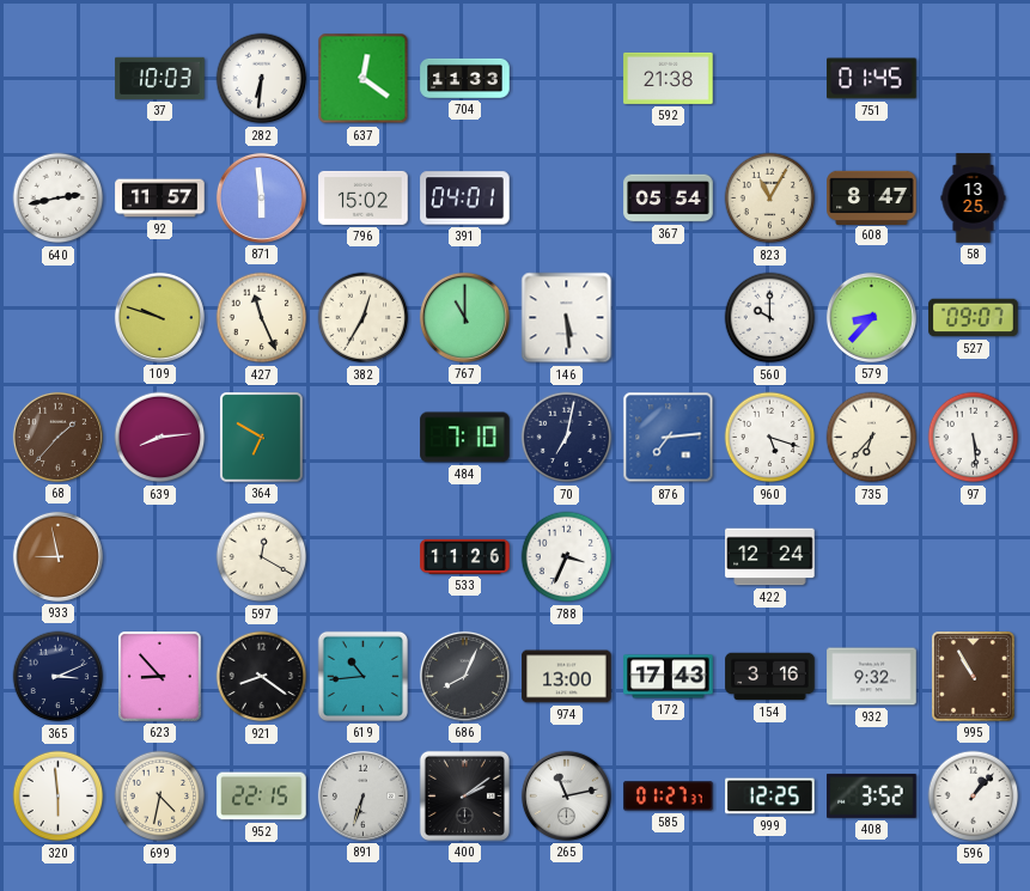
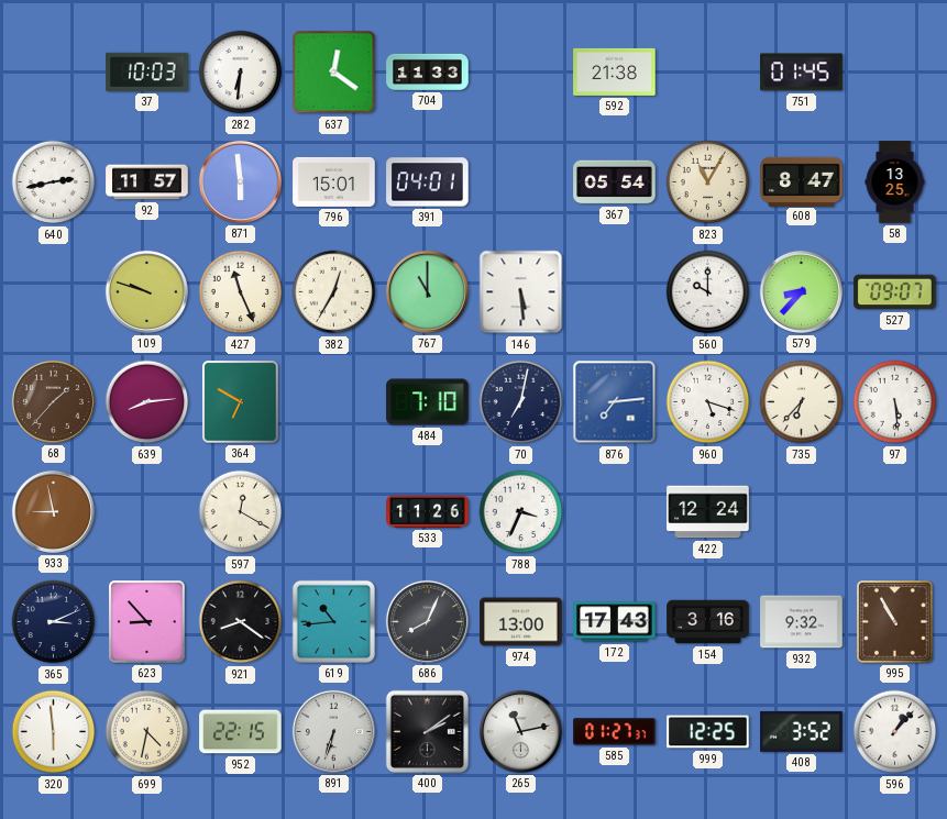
796: 15:02 -> 15:01 (334, 181)
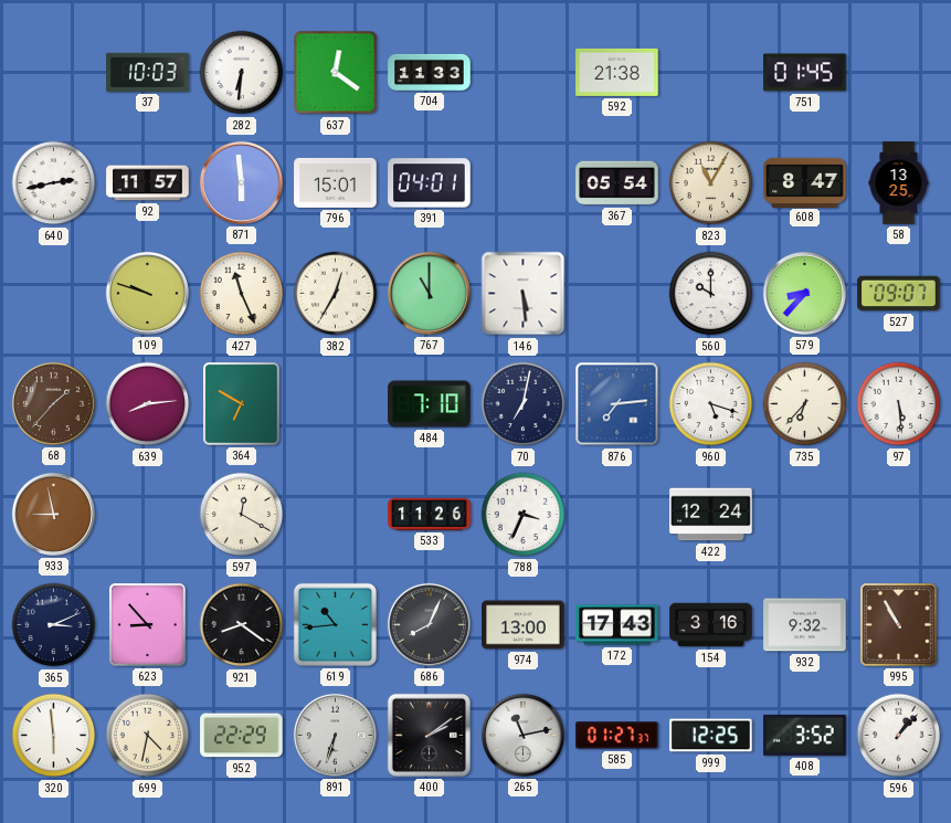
952: 22:15 -> 22:29 (242, 736)
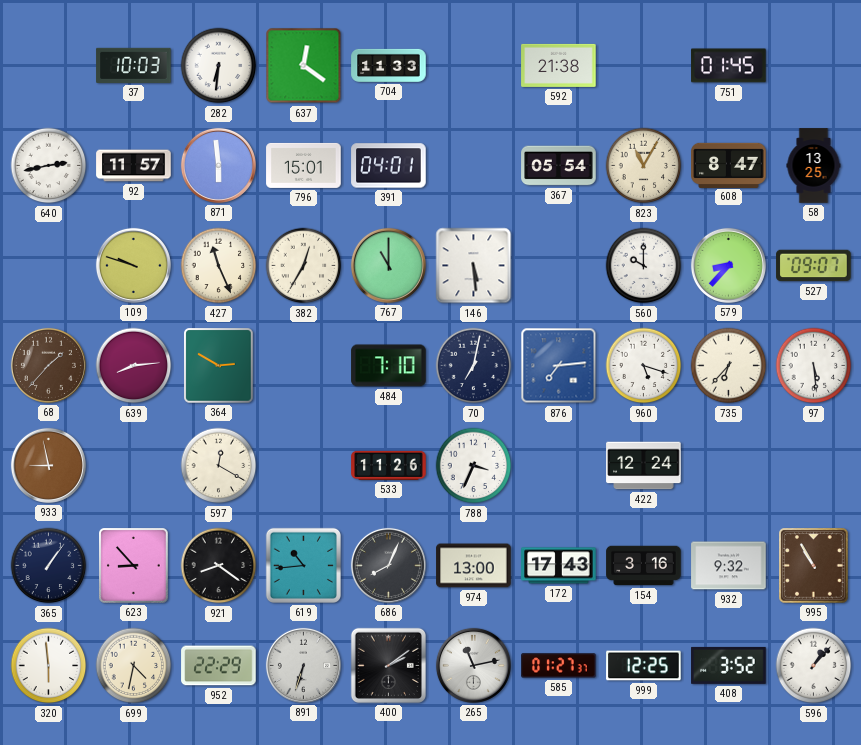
364: 6:50 -> 2:50 (219, 366)
365: 3:11 -> 1:06 (49, 566)
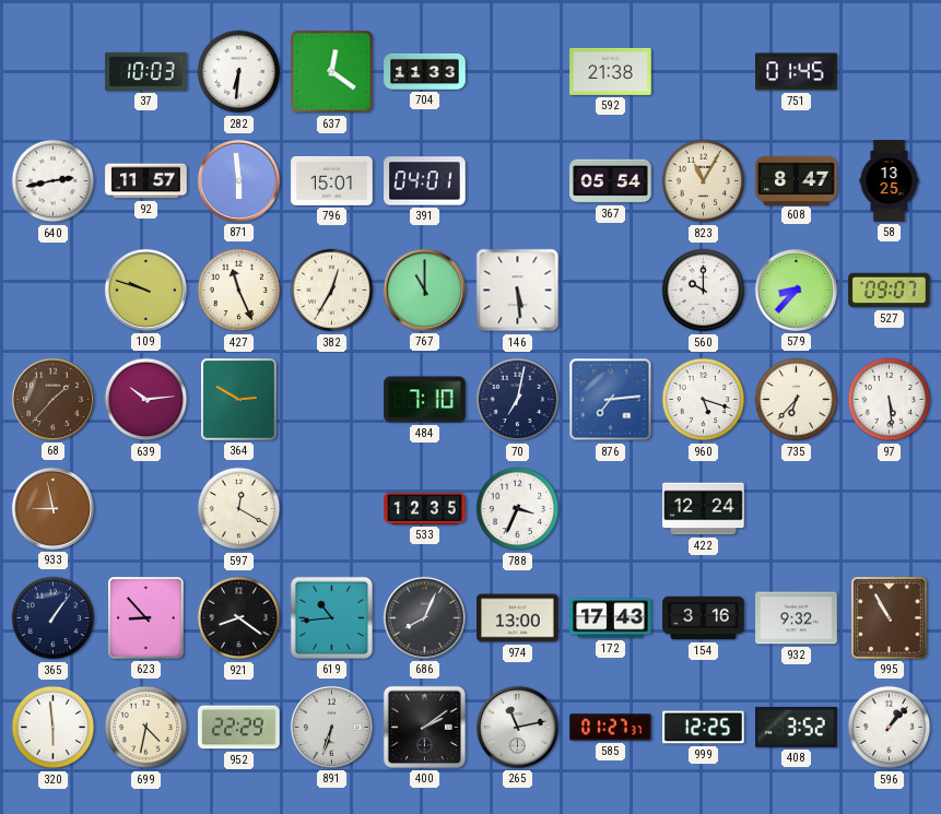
639: 8:14 -> 10:14 (146, 400)
533: 11:26 -> 12:35 (425, 508)
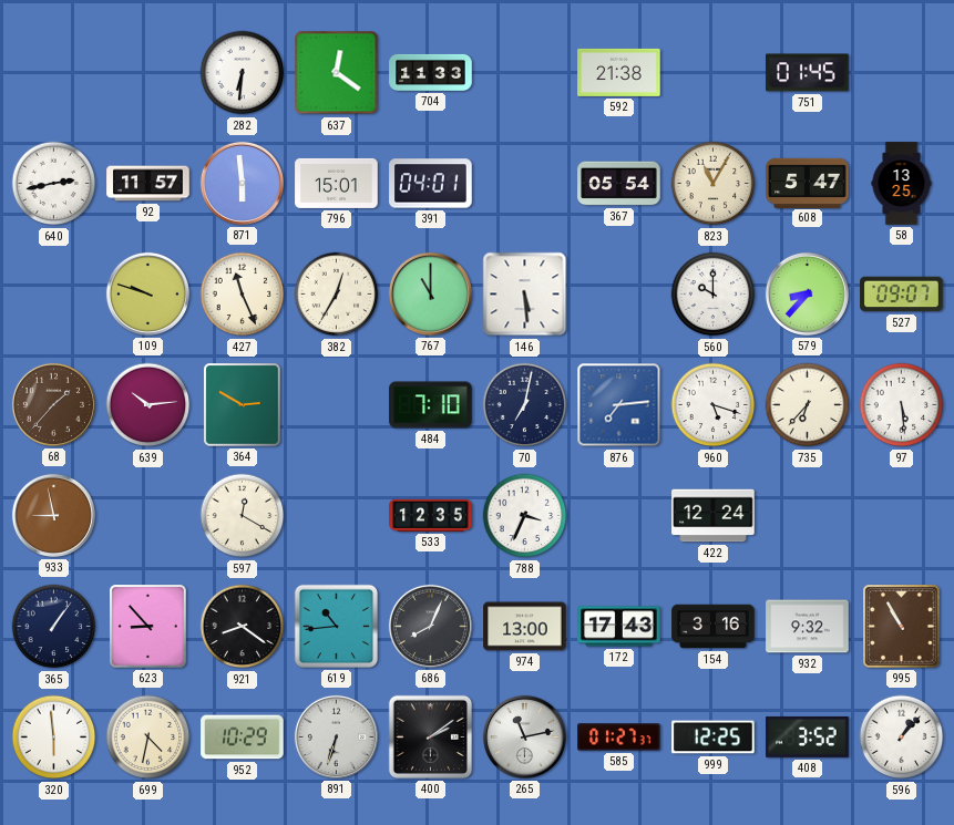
37: 10:03 -> none (146, 71)
608: 8:47 -> 5:47 (808, 183)
952: 22:29 -> 10:29 (243, 738)
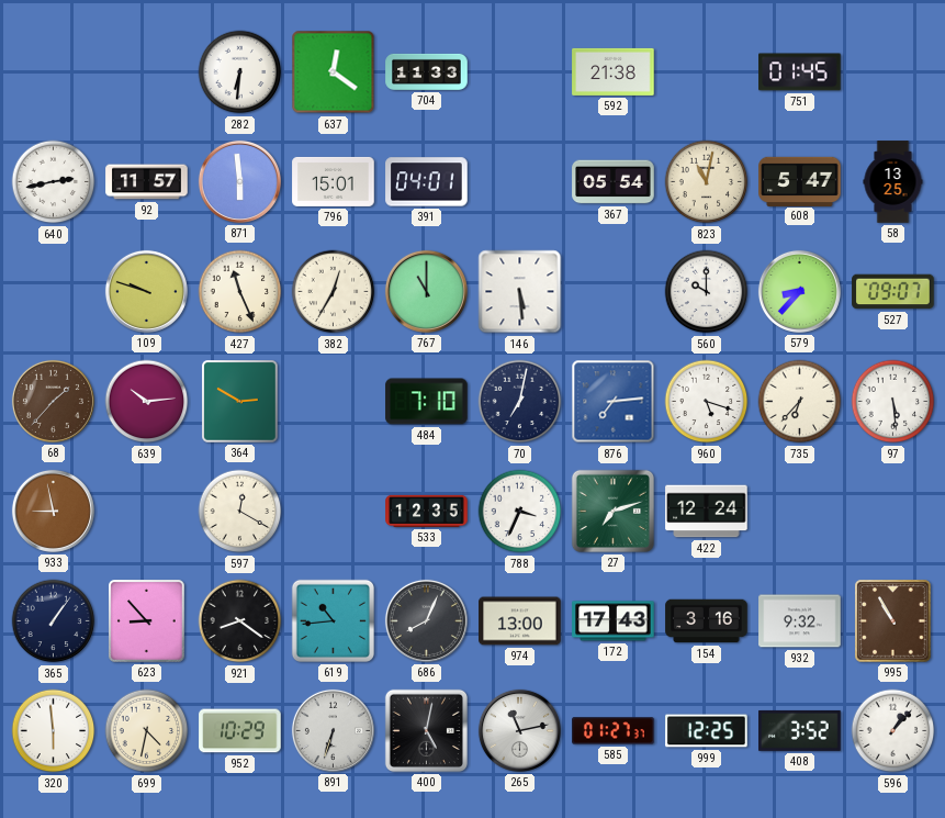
823: 11:05 -> 11:02 (707, 182)
27: none -> 7:12 (612, 511)
400: 2:09 -> 5:02 (426, 730)
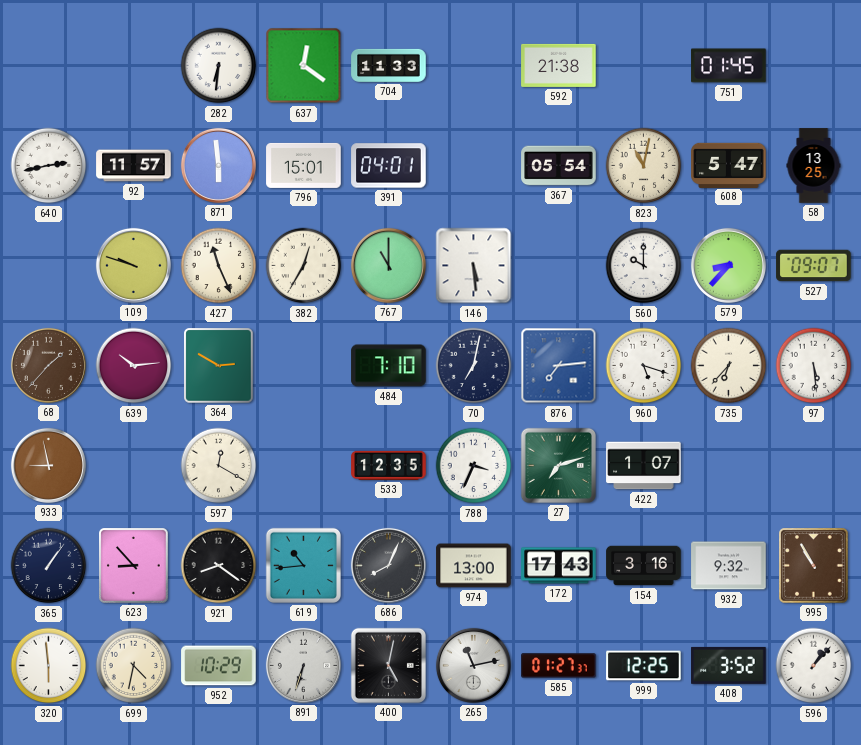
422: 12:24 -> 1:07 (644, 466)
